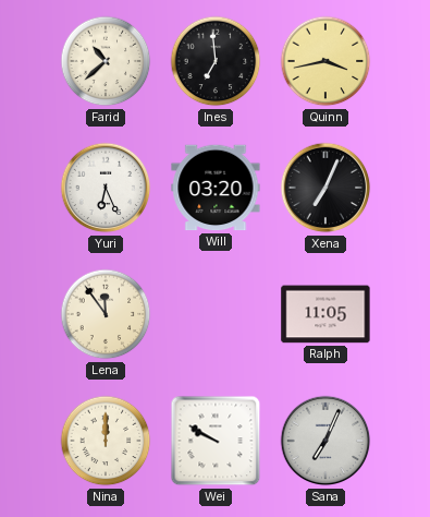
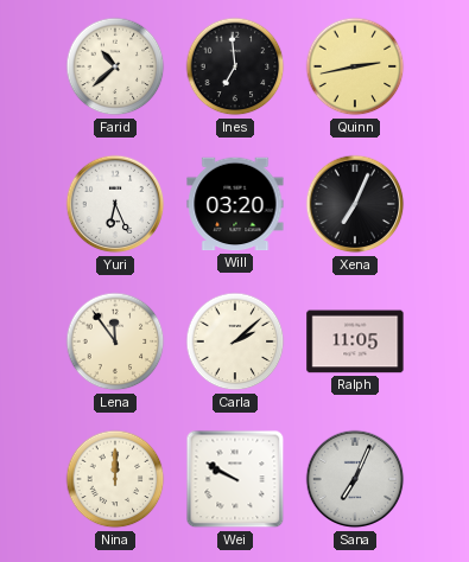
Quinn: 3:43 -> 2:43 (355, 66)
Carla: none -> 2:08 (235, 341)
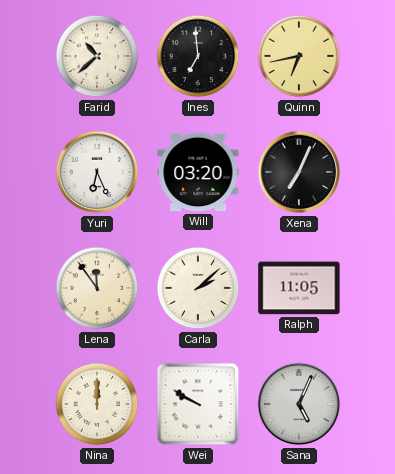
Quinn: 2:43 -> 6:43 (299, 56)
Sana: 7:04 -> 5:04 (299, 404)
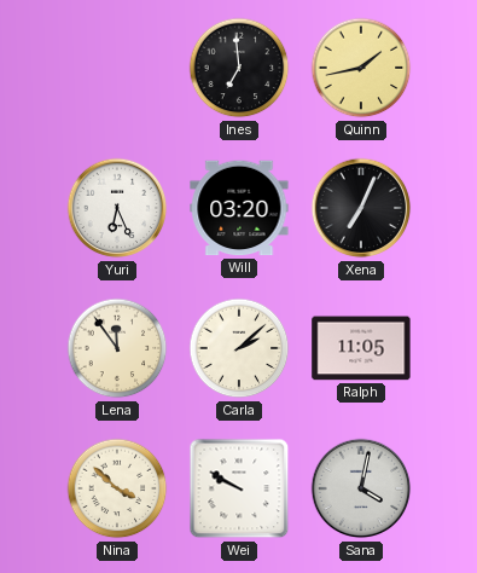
Farid: 10:38 -> none (97, 56)
Quinn: 6:43 -> 1:43 (361, 68)
Nina: 12:00 -> 3:52 (117, 488)
Sana: 5:04 -> 4:02 (361, 488)
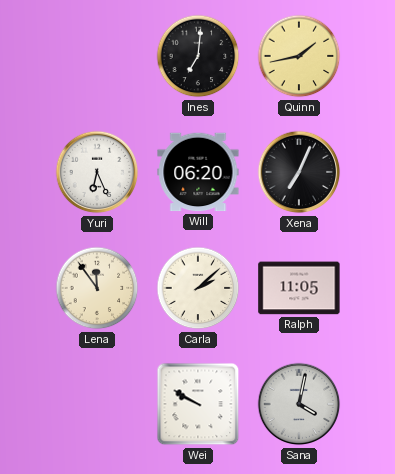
Ines: 6:59 -> 7:01 (198, 56)
Will: 03:20 -> 06:20 (198, 172)
Nina: 3:52 -> none (117, 488)
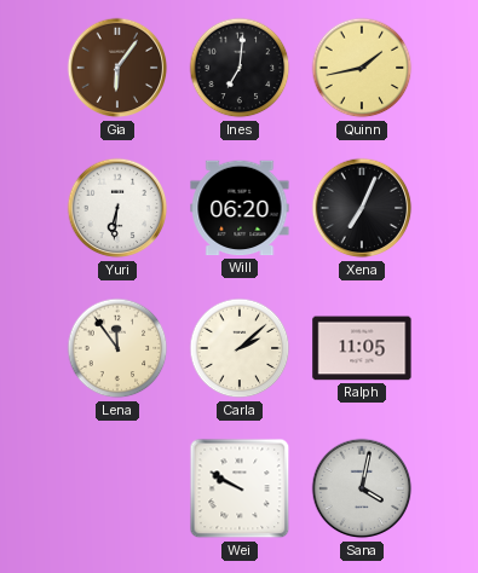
Gia: none -> 6:06 (117, 68)
Yuri: 6:26 -> 6:31 (117, 208)
